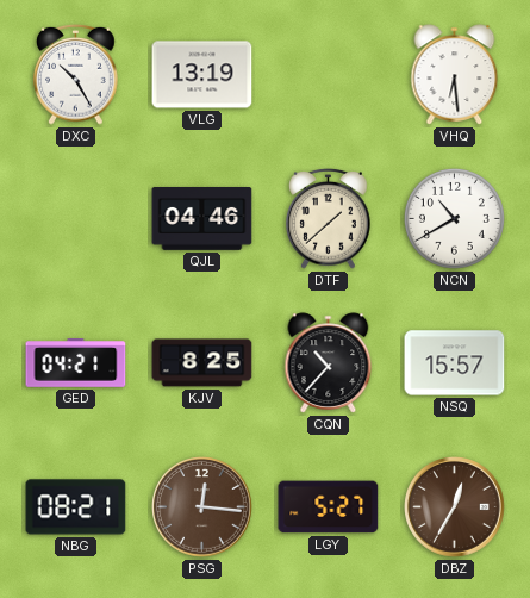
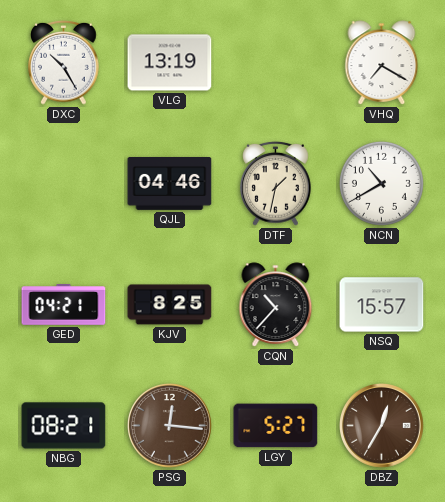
VHQ: 6:29 -> 7:20 (382, 63)
DTF: 1:38 -> 1:32 (276, 183)
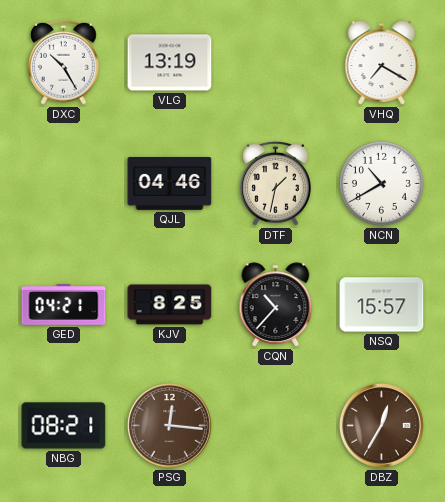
LGY: 5:27 -> none (276, 426)
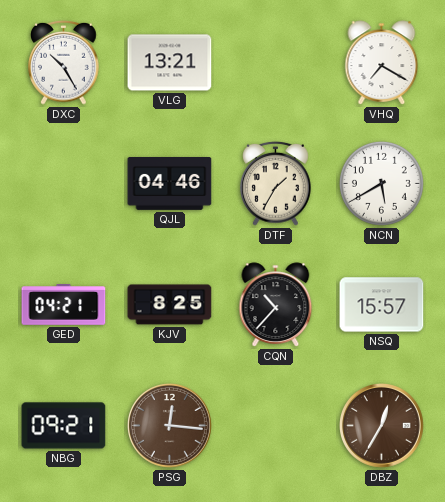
VLG: 13:19 -> 13:21 (170, 63)
DTF: 1:32 -> 1:35 (276, 183)
NCN: 10:40 -> 5:40 (381, 183)
NBG: 08:21 -> 09:21 (64, 426)
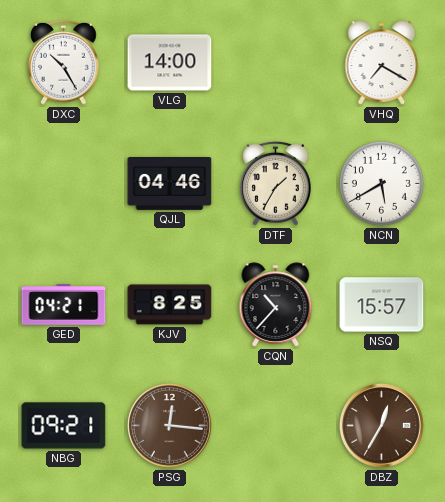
VLG: 13:21 -> 14:00 (170, 63)
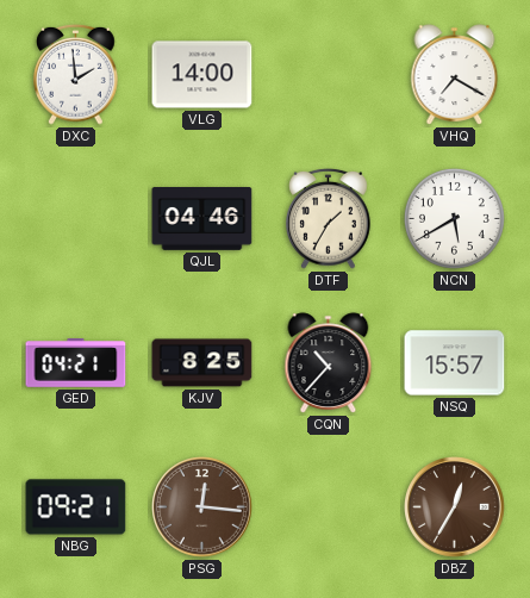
DXC: 10:25 -> 1:59 (76, 74)
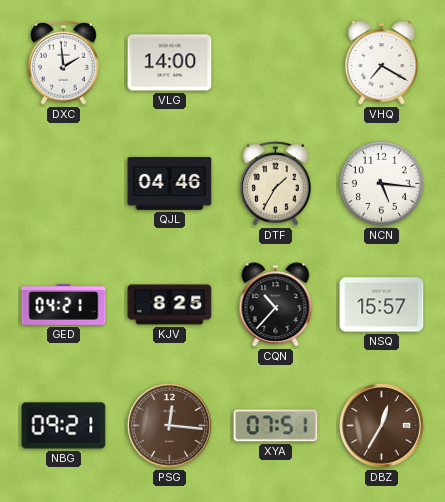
NCN: 5:40 -> 5:16 (381, 183)
XYA: none -> 07:51 (276, 426)
